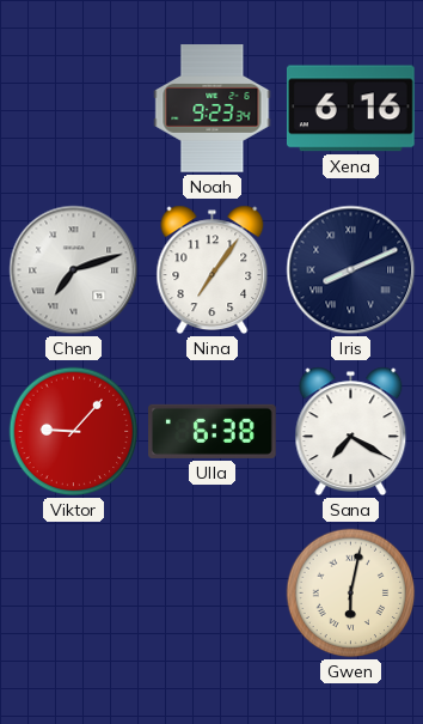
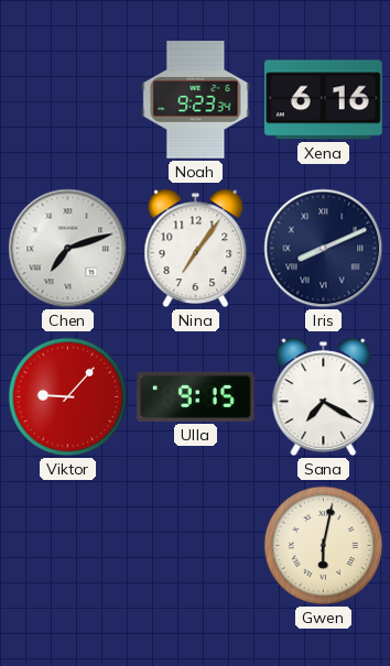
Ulla: 6:38 -> 9:15 (196, 396)
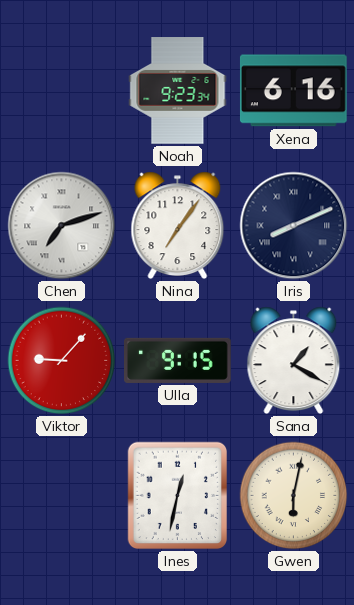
Sana: 7:20 -> 1:20 (294, 361)
Ines: none -> 12:32 (178, 496)
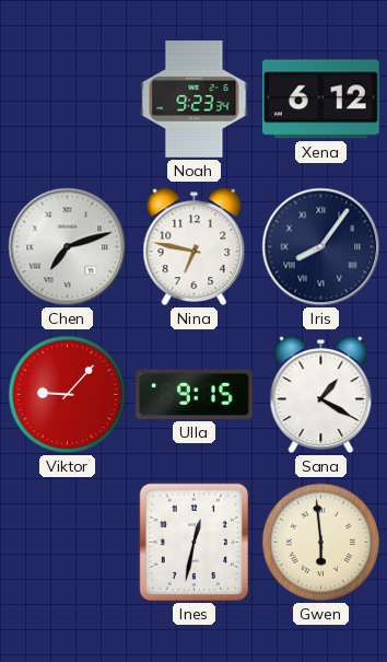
Xena: 6:16 -> 6:12 (320, 100)
Nina: 7:06 -> 6:47 (195, 247)
Iris: 8:11 -> 8:06 (321, 247)
Gwen: 6:02 -> 5:59 (321, 543)
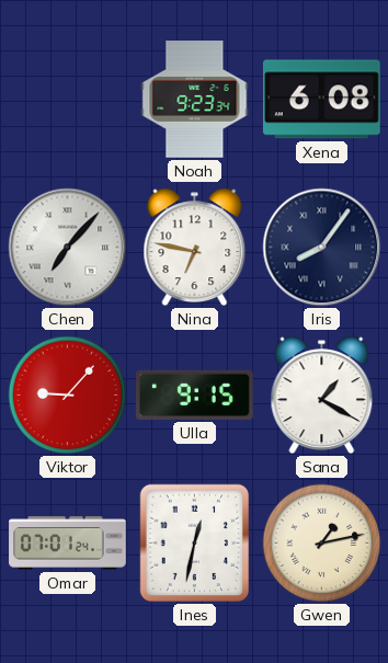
Xena: 6:12 -> 6:08 (321, 100)
Chen: 7:12 -> 7:07 (68, 248)
Omar: none -> 07:01 (68, 544)
Gwen: 5:59 -> 1:13 (322, 544)
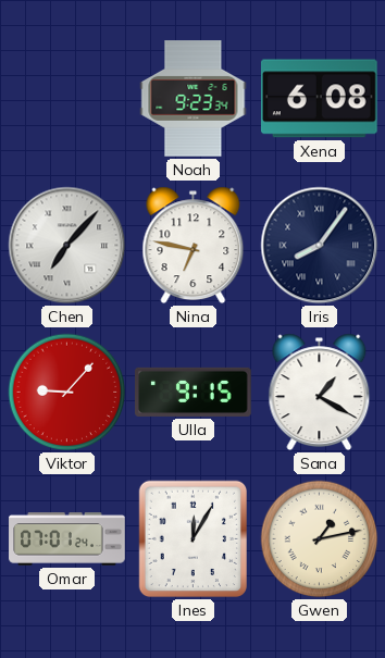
Ines: 12:32 -> 12:05 (194, 539)
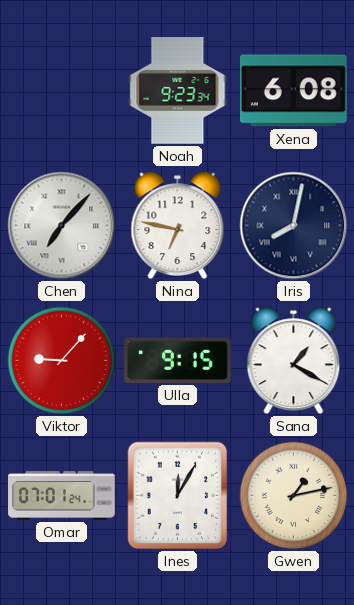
Iris: 8:06 -> 8:02 (294, 226)
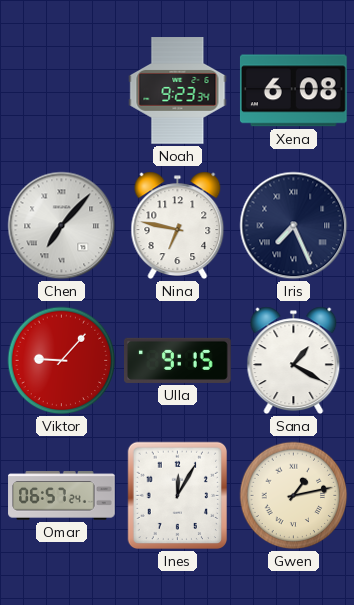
Iris: 8:02 -> 7:26 (294, 226)
Omar: 07:01 -> 06:57 (62, 496)
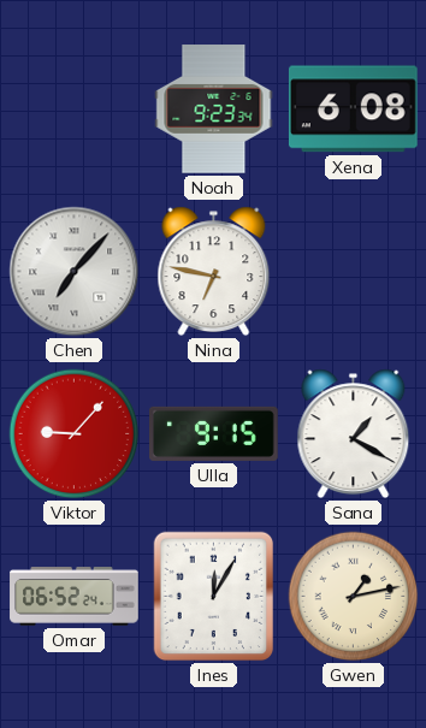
Iris: 7:26 -> none (294, 226)
Omar: 06:57 -> 06:52 (75, 597)
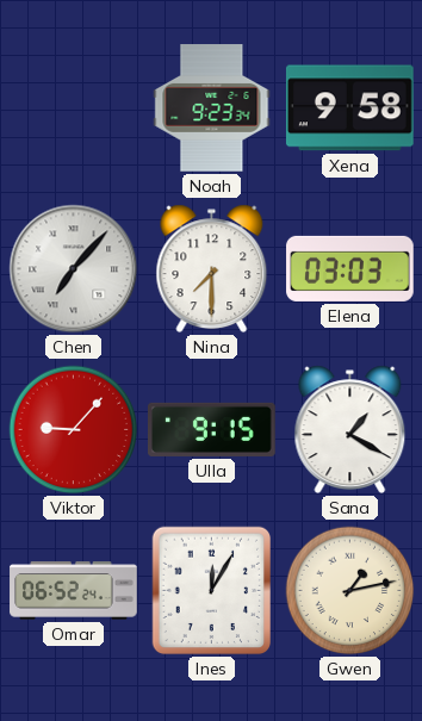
Xena: 6:08 -> 9:58 (349, 108)
Nina: 6:47 -> 7:30 (212, 269)
Elena: none -> 03:03 (350, 268)
